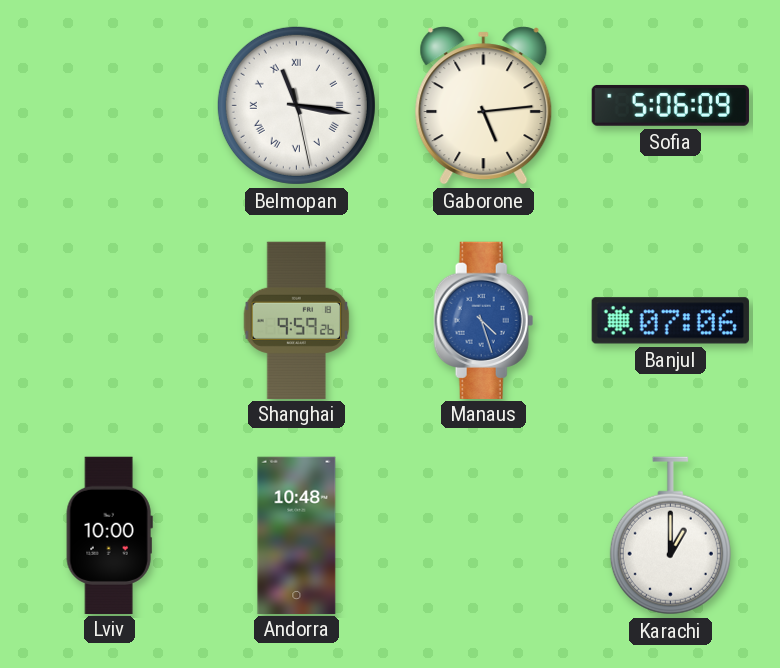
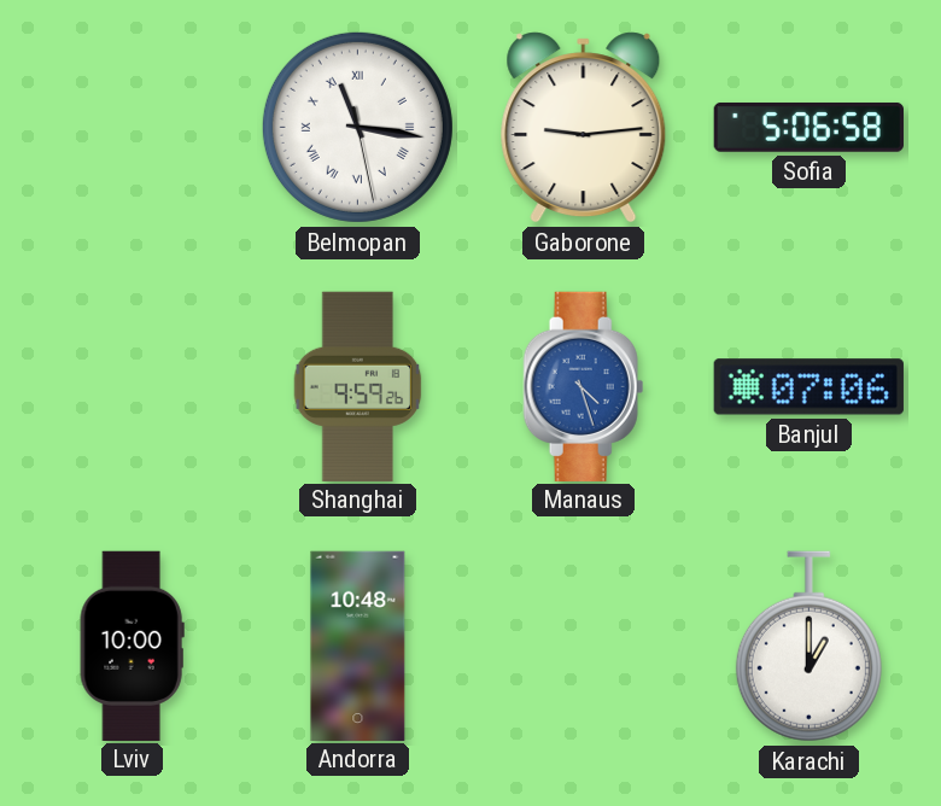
Gaborone: 5:14 -> 9:14 (584, 128)
Sofia: 5:06:09 -> 5:06:58 (808, 127)
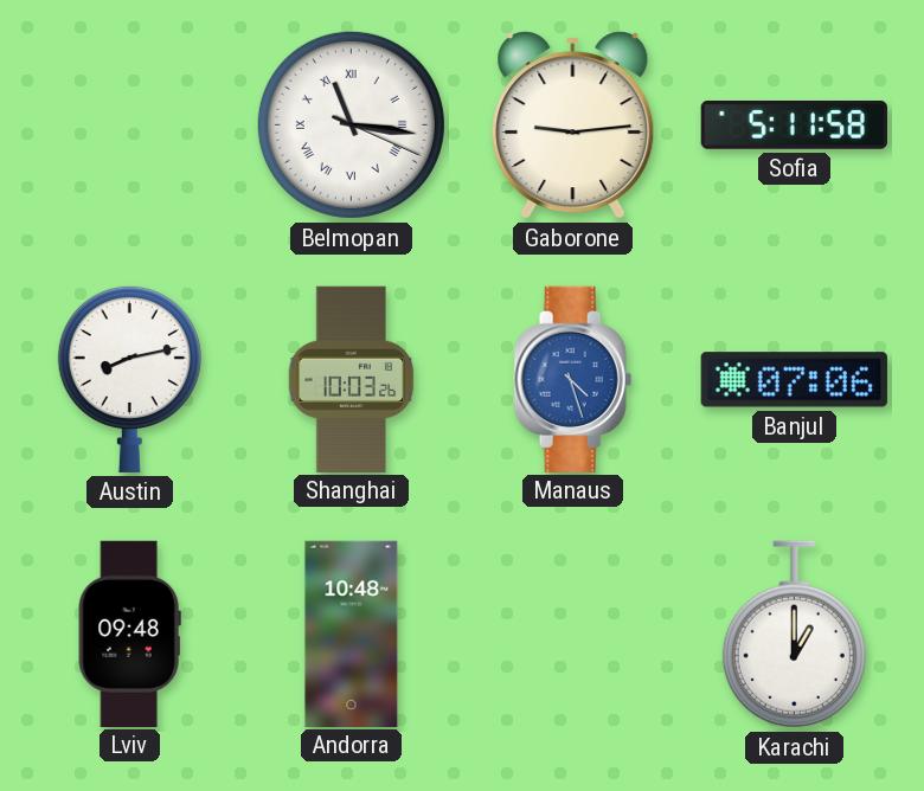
Belmopan: 11:16:28 -> 11:16:19 (351, 124)
Sofia: 5:06 -> 5:11 (794, 124)
Austin: none -> 8:13 (129, 379)
Shanghai: 9:59 -> 10:03 (352, 379)
Lviv: 10:00 -> 09:48 (129, 634)
